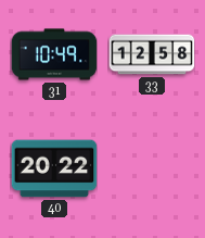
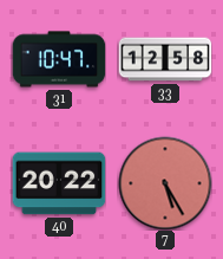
31: 10:49 -> 10:47 (59, 59)
7: none -> 5:25 (165, 183)
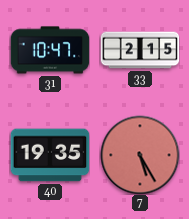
33: 12:58 -> 2:15 (140, 50)
40: 20:22 -> 19:35 (50, 155)
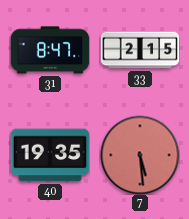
31: 10:47 -> 8:47 (50, 50)
7: 5:25 -> 5:29 (140, 155)
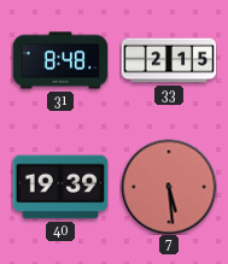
31: 8:47 -> 8:48 (60, 60)
40: 19:35 -> 19:39 (60, 187)
